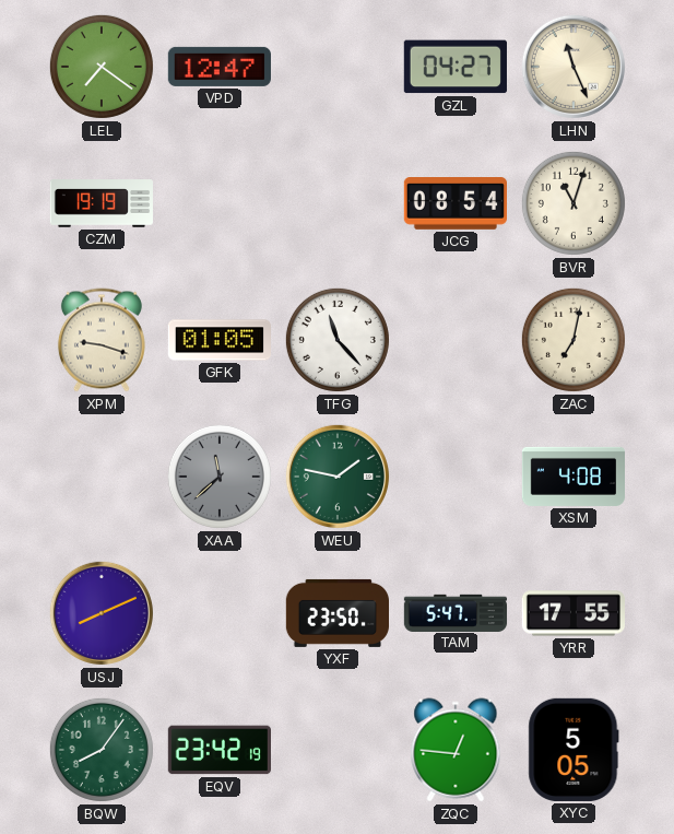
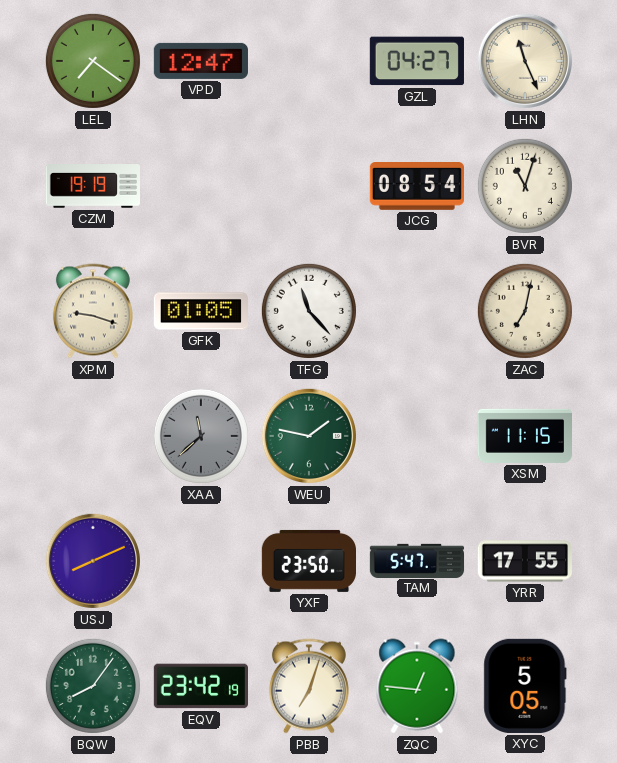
XSM: 4:08 -> 11:15 (524, 436)
PBB: none -> 7:03 (309, 686)
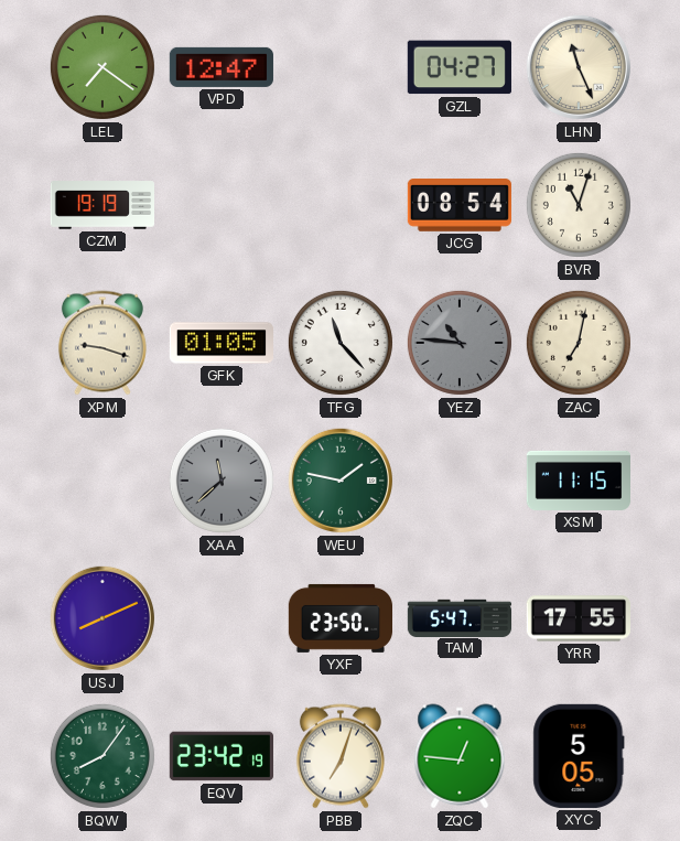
YEZ: none -> 10:46 (460, 343)
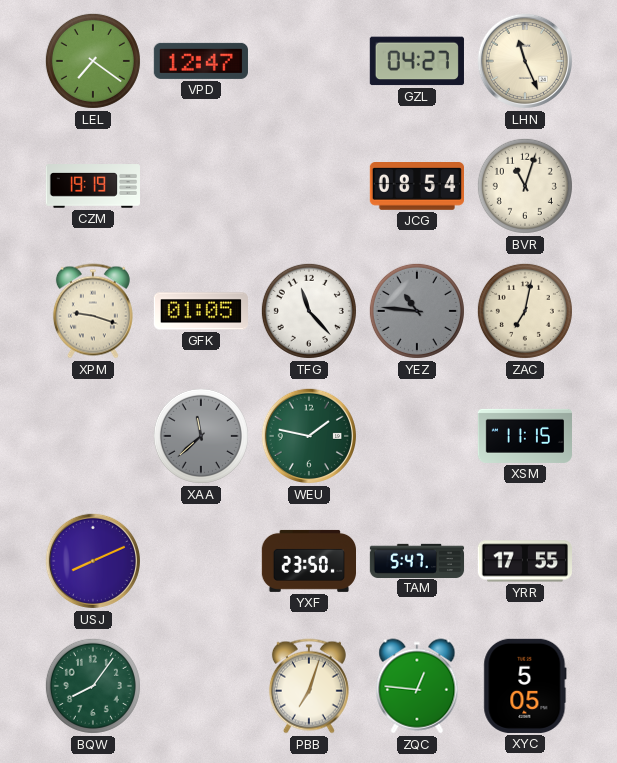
EQV: 23:42 -> none (220, 756)
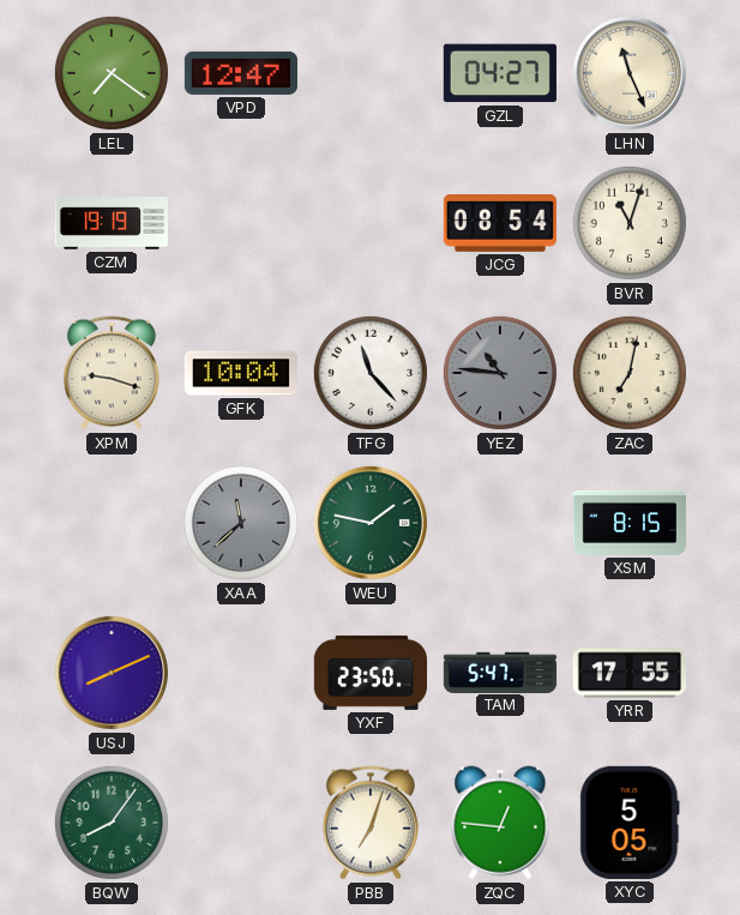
GFK: 01:05 -> 10:04 (240, 373)
XSM: 11:15 -> 8:15 (628, 523)
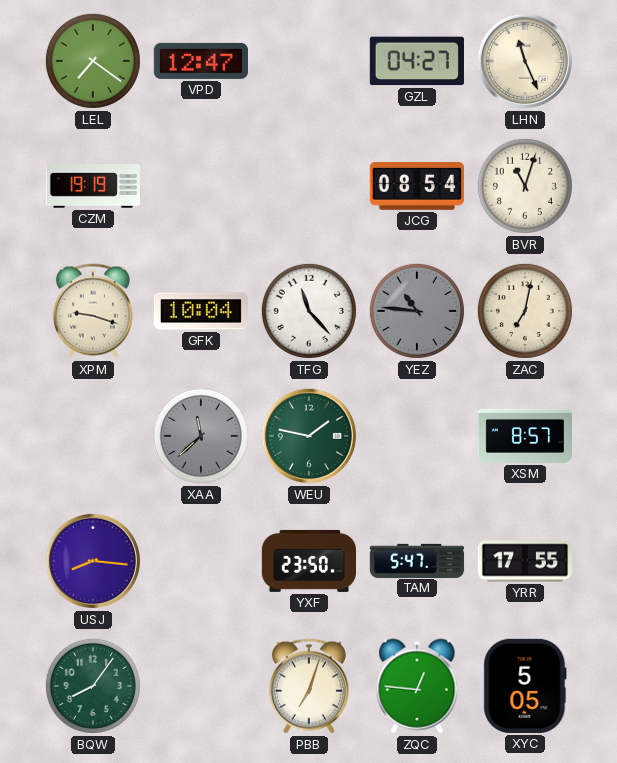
XSM: 8:15 -> 8:57 (524, 436)
USJ: 8:11 -> 8:16 (93, 561)
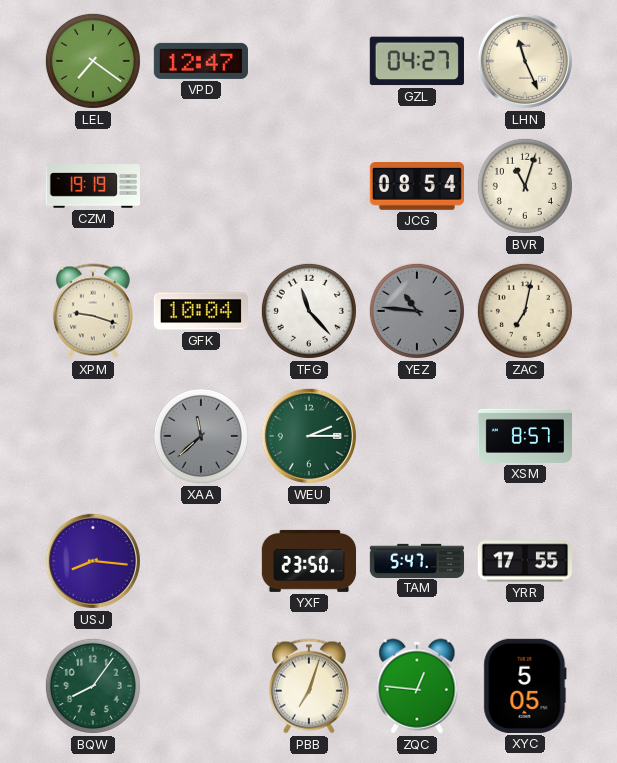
WEU: 1:47 -> 2:15 (309, 436)
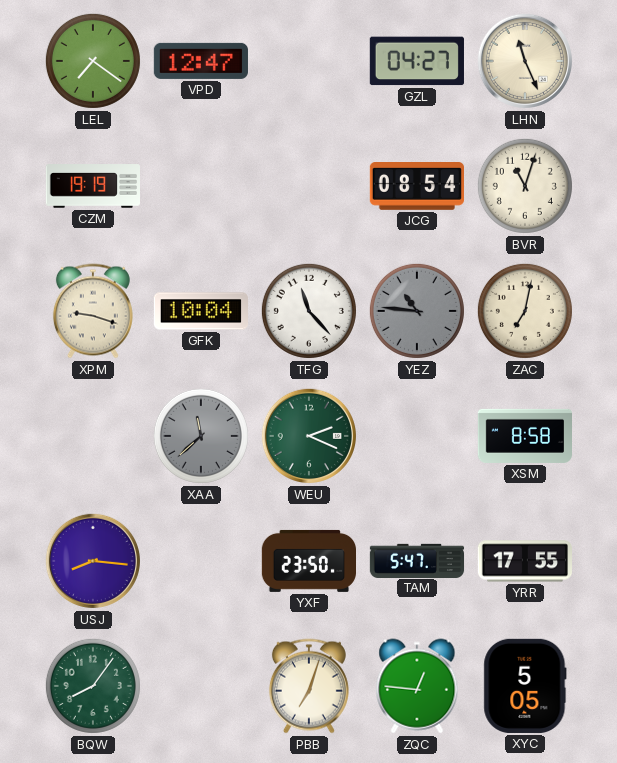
WEU: 2:15 -> 2:19 (309, 436)
XSM: 8:57 -> 8:58 (524, 436)
